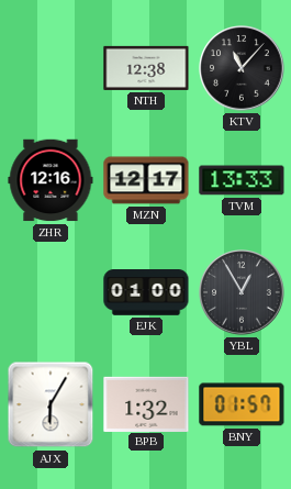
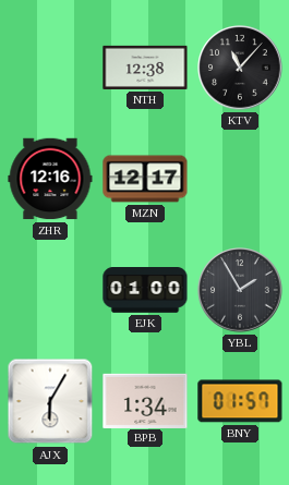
TVM: 13:33 -> none (242, 180)
YBL: 12:55 -> 1:55 (240, 290)
BPB: 1:32 -> 1:34 (145, 400)
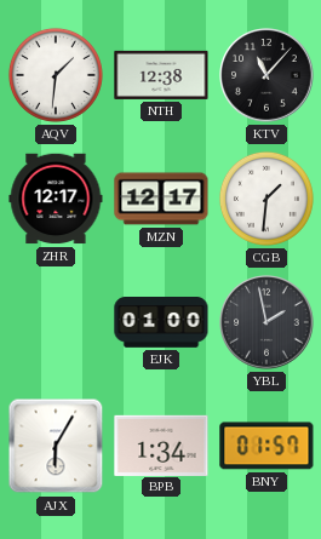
AQV: none -> 1:31 (56, 75)
ZHR: 12:16 -> 12:17 (56, 199)
CGB: none -> 1:31 (266, 199)
YBL: 1:55 -> 1:58 (266, 322)
